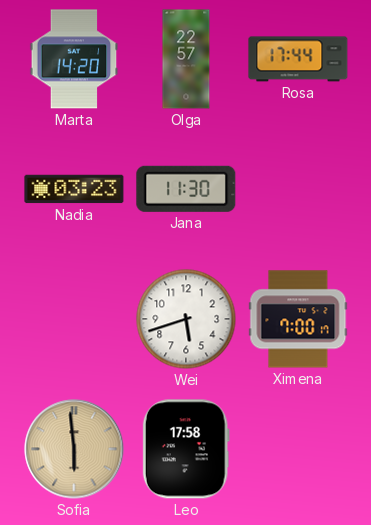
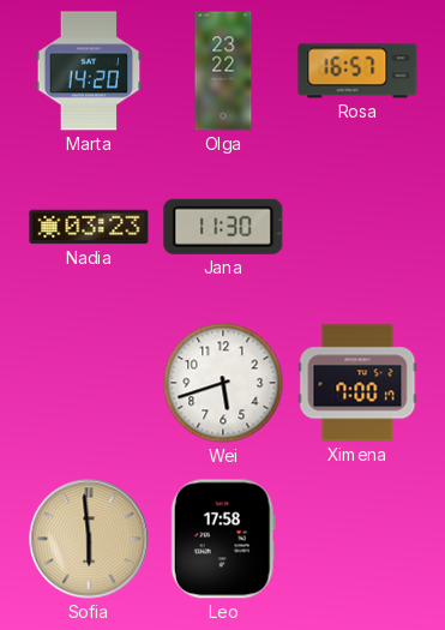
Olga: 22:57 -> 23:22 (223, 71)
Rosa: 17:44 -> 16:57 (357, 71)
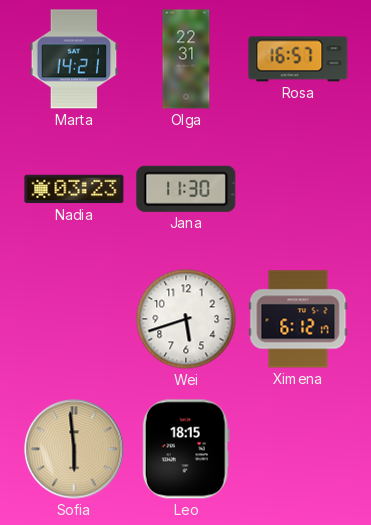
Marta: 14:20 -> 14:21 (74, 59)
Olga: 23:22 -> 22:31 (186, 59)
Ximena: 7:00 -> 6:12 (298, 319)
Leo: 17:58 -> 18:15 (186, 449)
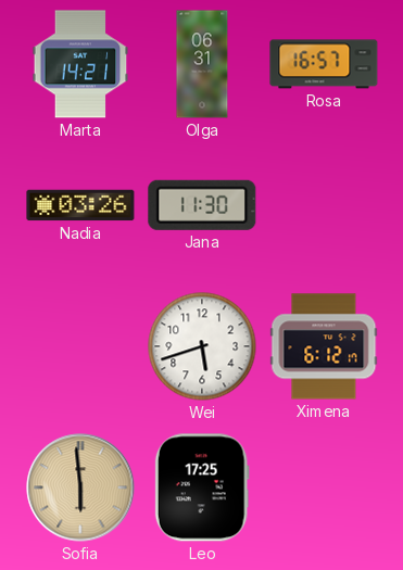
Olga: 22:31 -> 06:31 (202, 64)
Nadia: 03:23 -> 03:26 (80, 205)
Leo: 18:15 -> 17:25 (202, 487)
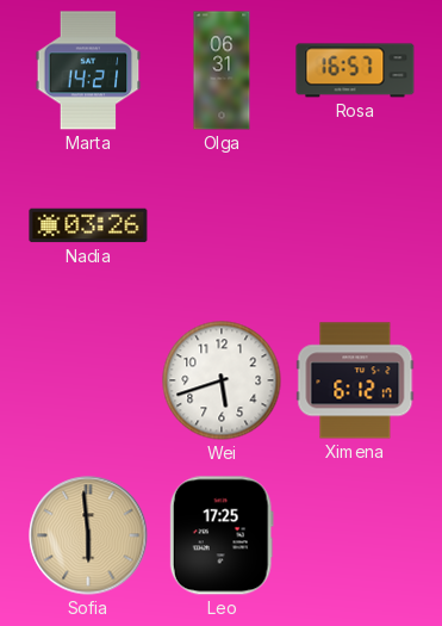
Jana: 11:30 -> none (202, 205)
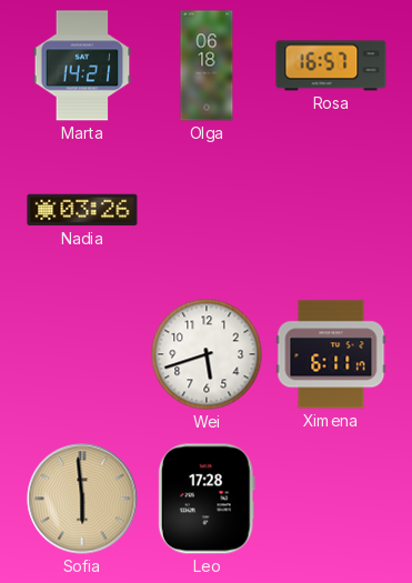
Olga: 06:31 -> 06:18 (207, 66)
Ximena: 6:12 -> 6:11 (331, 354)
Leo: 17:25 -> 17:28 (207, 499)
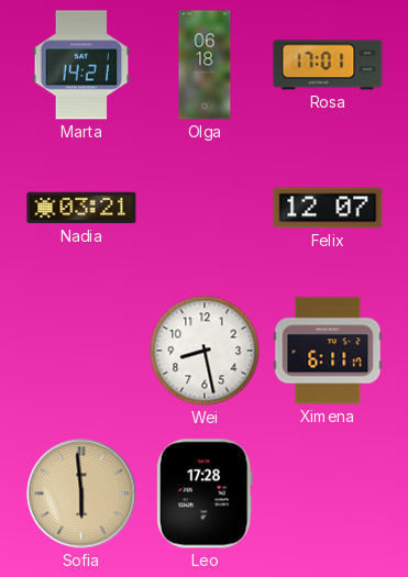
Rosa: 16:57 -> 17:01 (328, 65)
Nadia: 03:26 -> 03:21 (81, 208)
Felix: none -> 12:07 (328, 208)
Wei: 5:42 -> 8:28 (205, 351)
